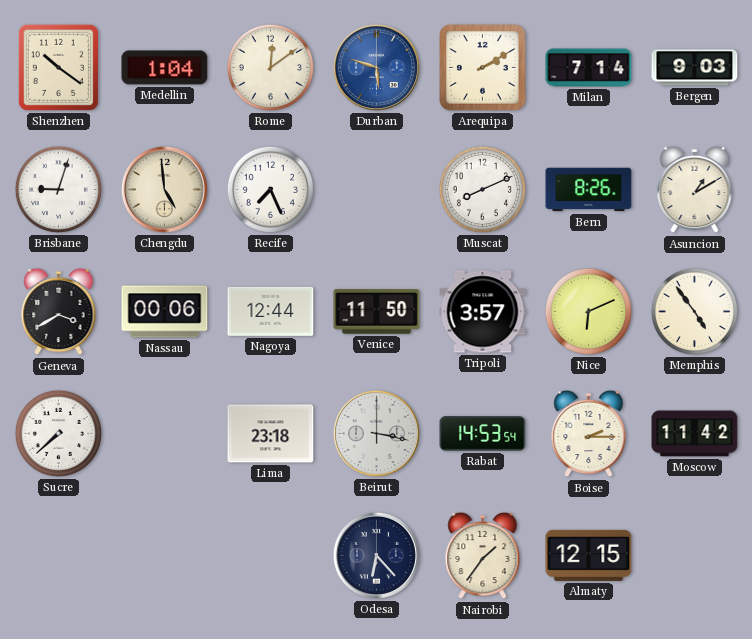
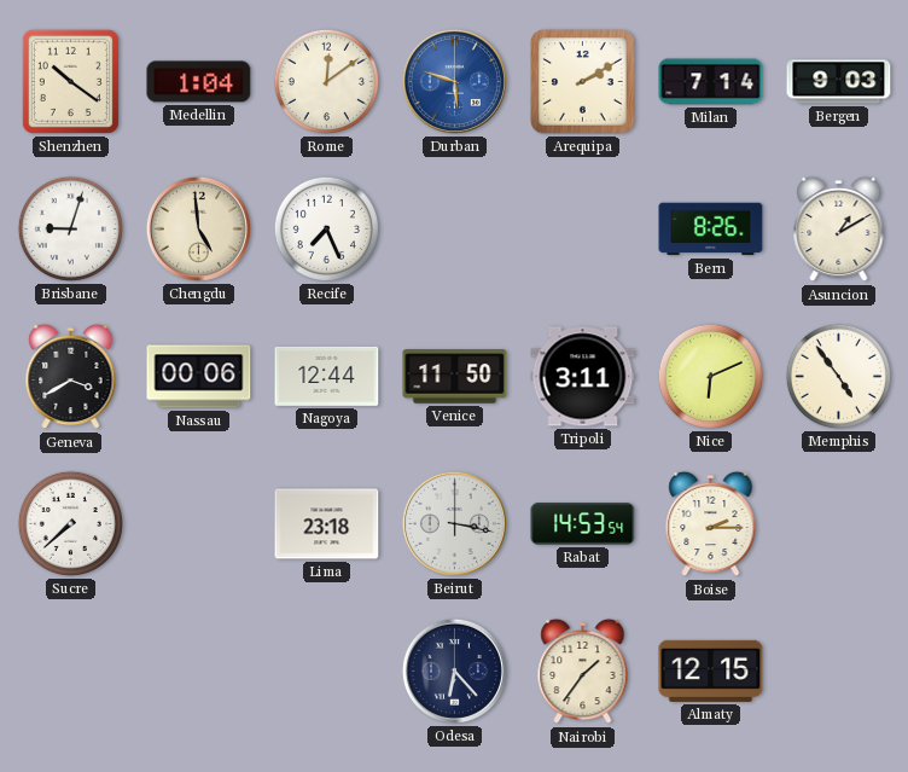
Muscat: 8:11 -> none (482, 189)
Tripoli: 3:57 -> 3:11 (583, 377)
Moscow: 11:42 -> none (695, 434)
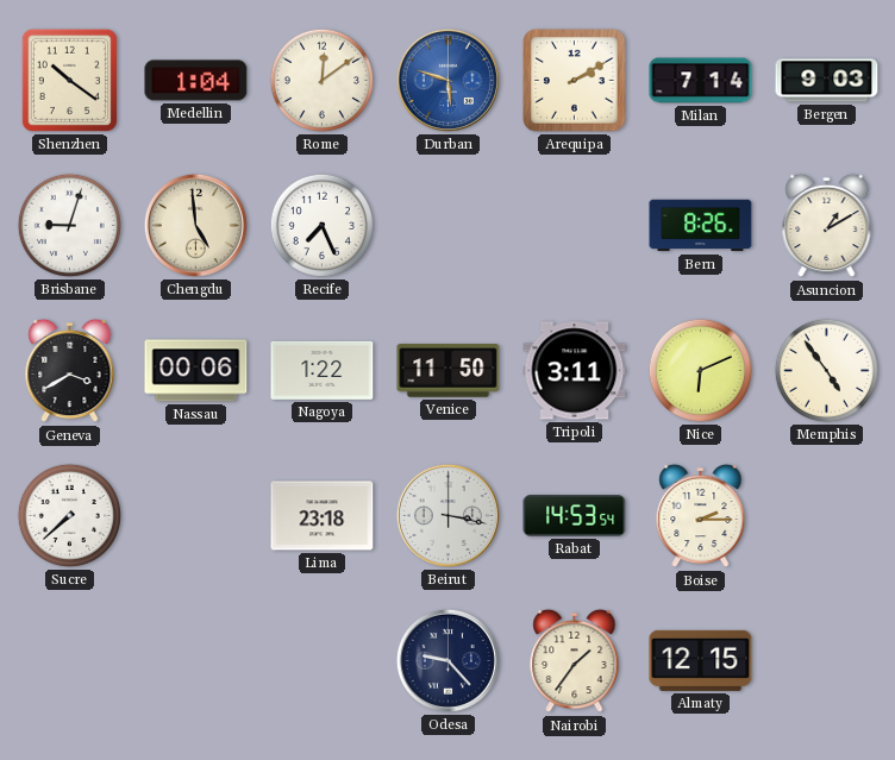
Nagoya: 12:44 -> 1:22 (323, 370)
Odesa: 6:23 -> 9:23 (447, 660)
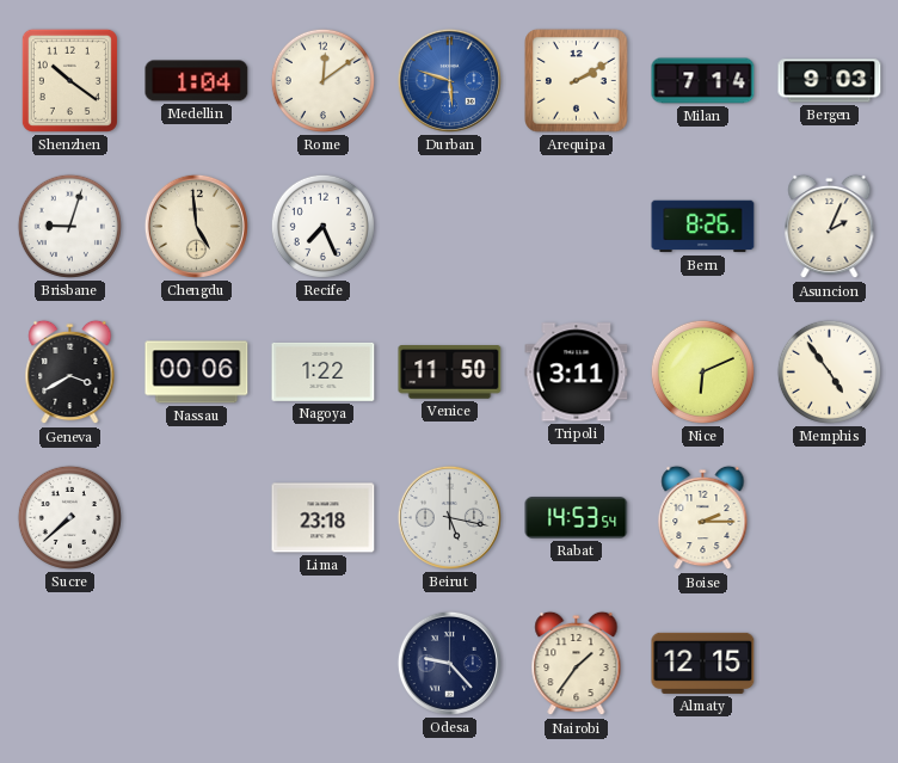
Asuncion: 1:10 -> 2:04 (830, 227)
Beirut: 3:17 -> 5:17 (449, 517)
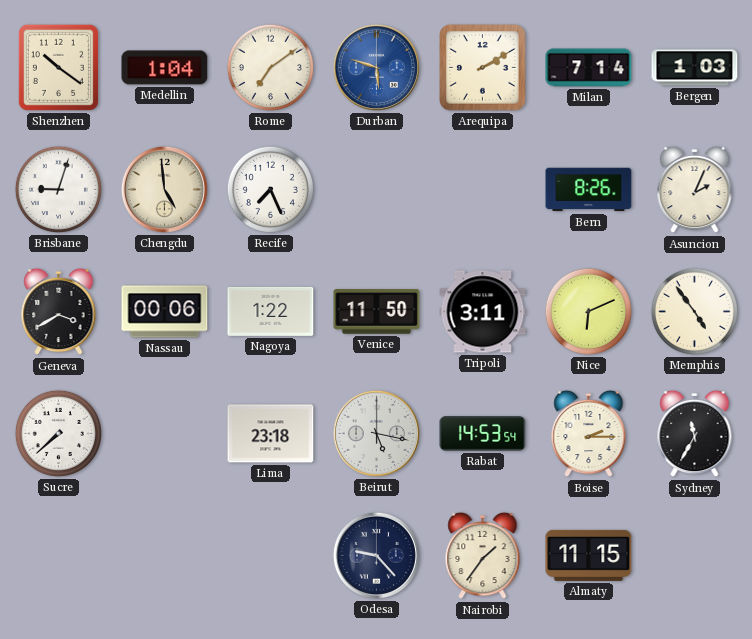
Rome: 12:09 -> 7:09 (270, 67)
Bergen: 9:03 -> 1:03 (695, 68)
Sydney: none -> 11:35 (695, 434)
Almaty: 12:15 -> 11:15 (589, 555)
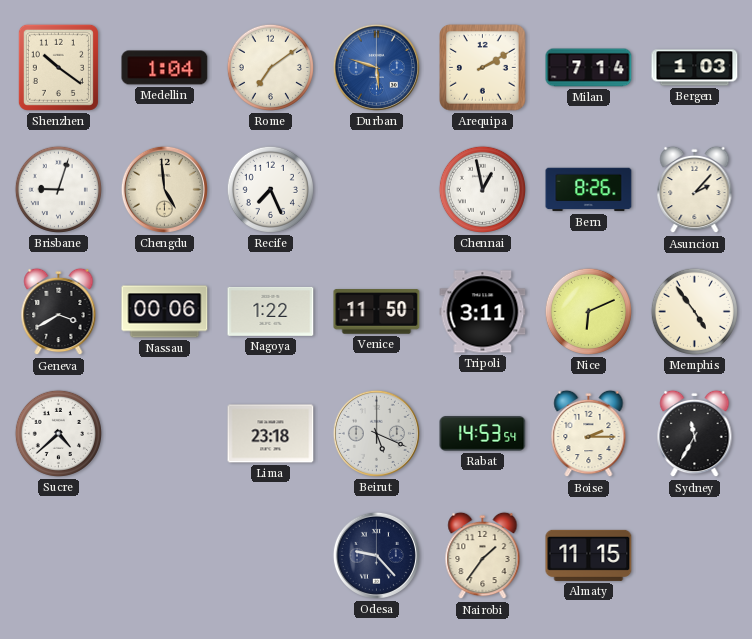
Chennai: none -> 12:58 (482, 189)
Asuncion: 2:04 -> 2:07 (695, 190)
Sucre: 7:38 -> 4:38 (58, 433)
Beirut: 5:17 -> 5:19 (376, 433)
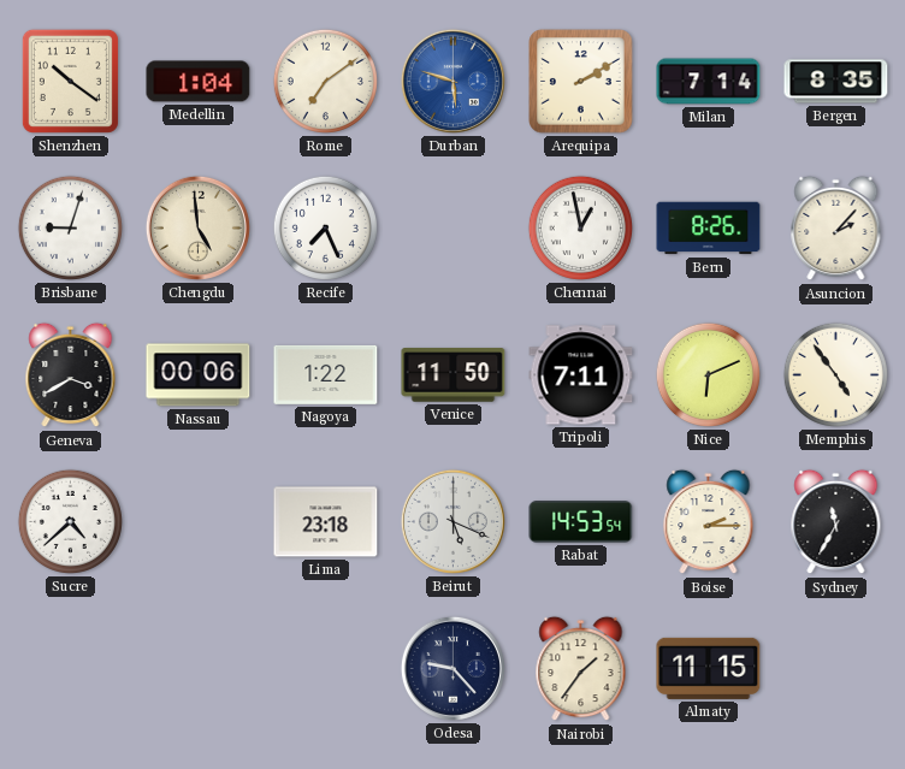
Bergen: 1:03 -> 8:35 (836, 82)
Tripoli: 3:11 -> 7:11 (581, 375)
